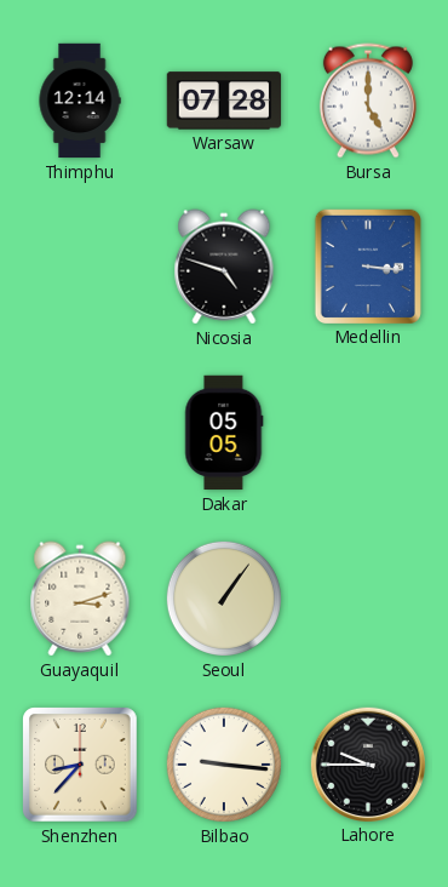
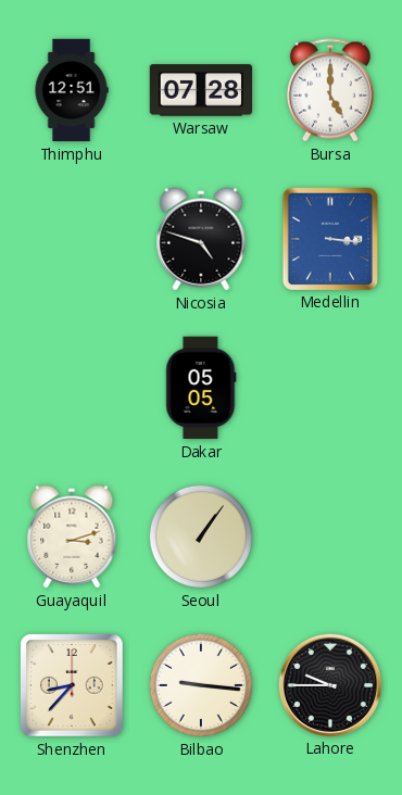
Thimphu: 12:14 -> 12:51 (72, 90)
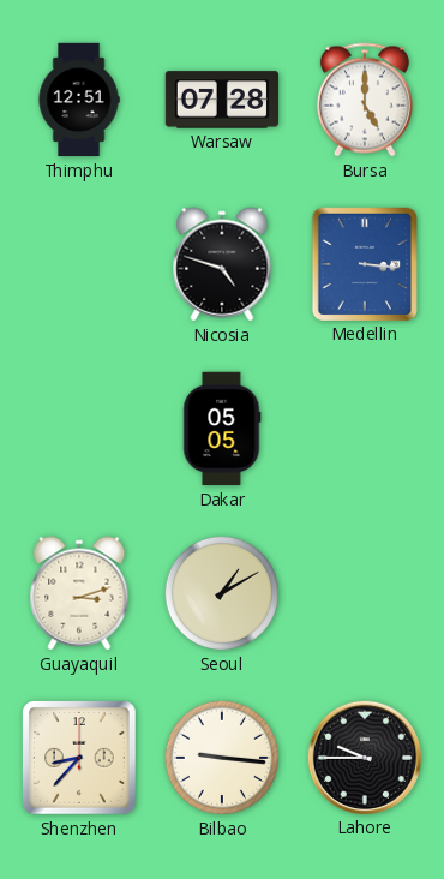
Seoul: 1:06 -> 1:10 (222, 593)
